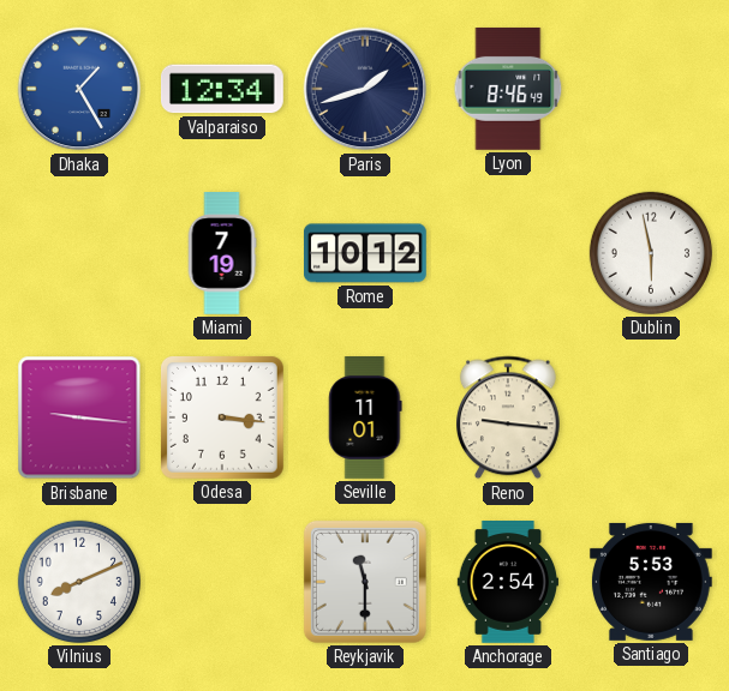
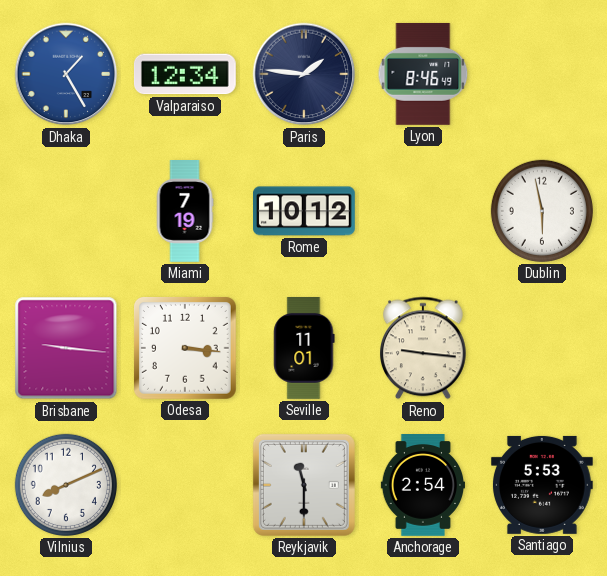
Paris: 1:42 -> 1:46 (304, 74)
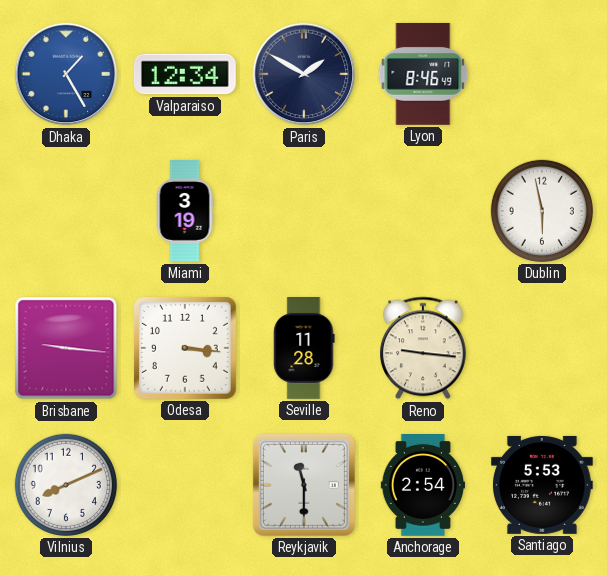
Paris: 1:46 -> 1:50 (304, 74)
Miami: 7:19 -> 3:19 (185, 211)
Rome: 10:12 -> none (305, 211)
Seville: 11:01 -> 11:28 (304, 349)
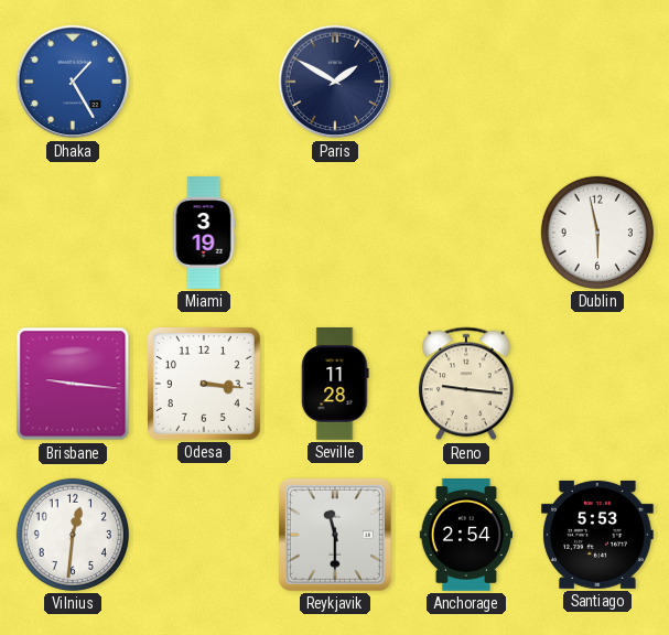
Valparaiso: 12:34 -> none (185, 74)
Lyon: 8:46 -> none (423, 74)
Vilnius: 8:11 -> 12:31 (73, 535)
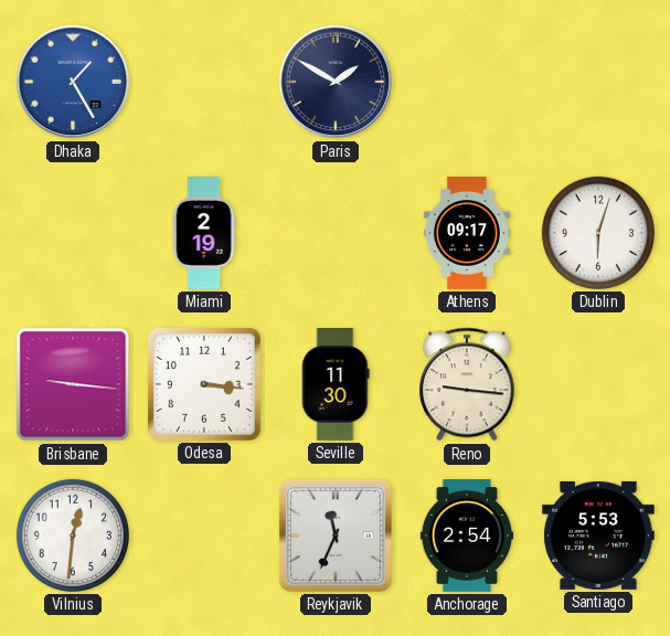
Miami: 3:19 -> 2:19 (204, 233)
Athens: none -> 09:17 (467, 234)
Dublin: 5:58 -> 6:03 (598, 233)
Seville: 11:28 -> 11:30 (336, 385)
Reykjavik: 11:30 -> 11:34 (336, 536)
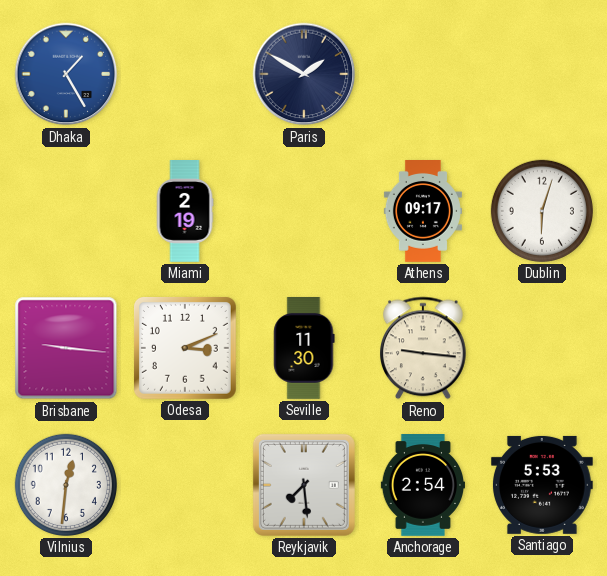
Odesa: 3:16 -> 3:11 (185, 348)
Reykjavik: 11:34 -> 7:29 (304, 485)
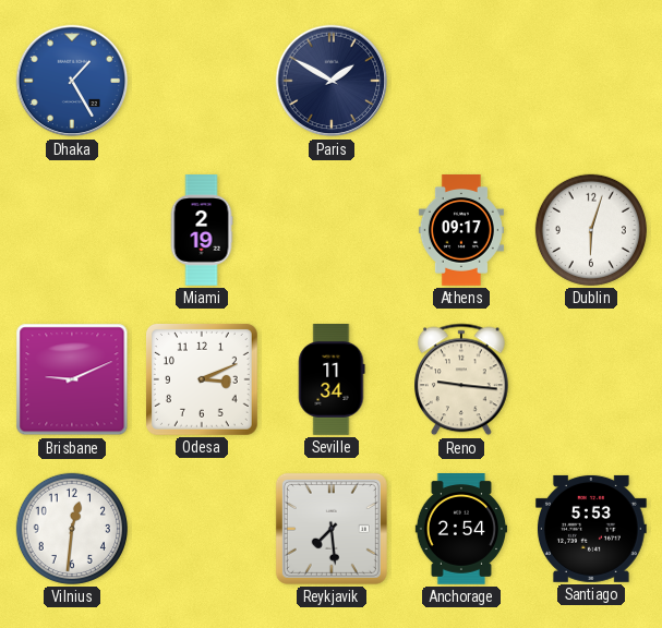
Brisbane: 9:16 -> 9:11 (72, 379)
Seville: 11:30 -> 11:34 (332, 381)
